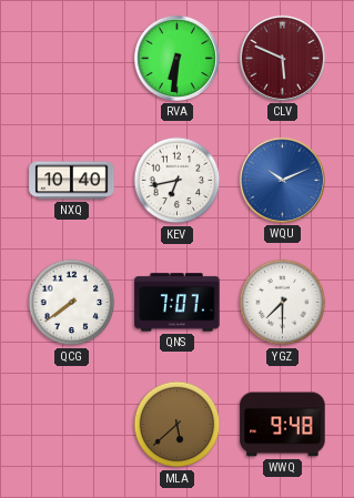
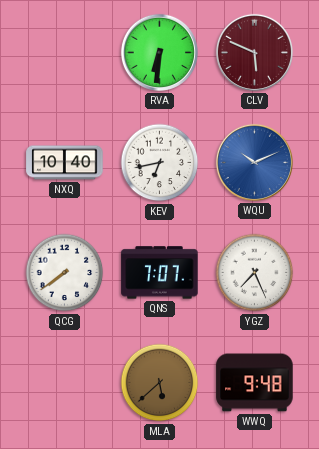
YGZ: 7:30 -> 7:26 (255, 273)
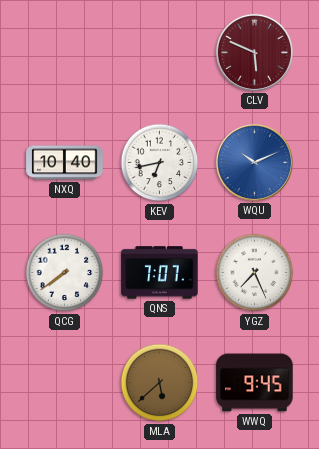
RVA: 6:31 -> none (159, 52)
WWQ: 9:48 -> 9:45 (255, 383)
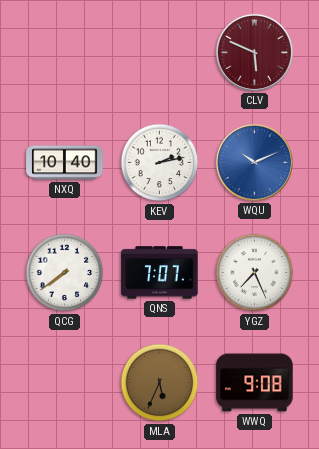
KEV: 6:43 -> 2:13 (160, 163)
MLA: 5:38 -> 5:34 (160, 383)
WWQ: 9:45 -> 9:08 (255, 383)
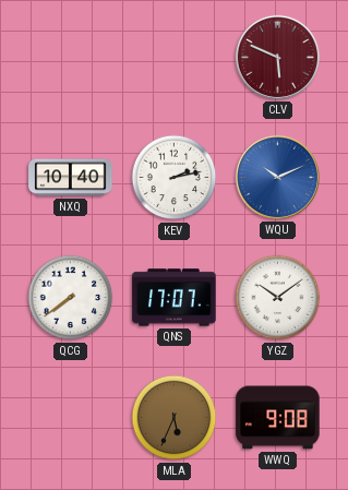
QNS: 7:07 -> 17:07 (175, 298)
YGZ: 7:26 -> 10:09 (278, 298)
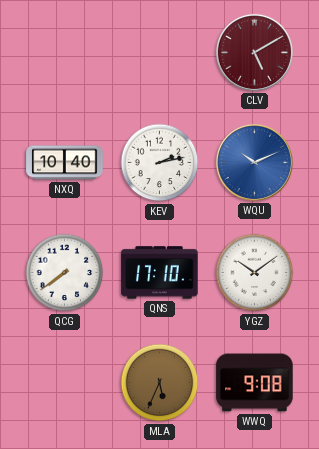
CLV: 5:49 -> 5:10 (254, 52)
QNS: 17:07 -> 17:10 (160, 273)
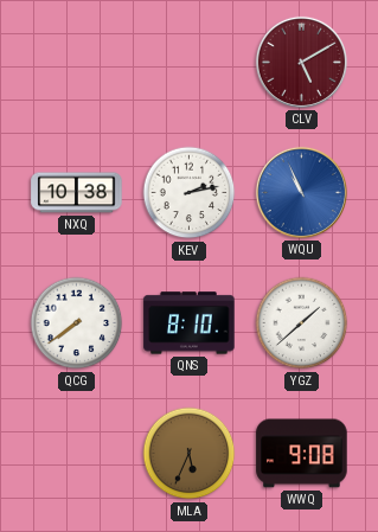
NXQ: 10:40 -> 10:38 (77, 193)
WQU: 10:11 -> 10:56 (301, 192)
QNS: 17:10 -> 8:10 (190, 323)
YGZ: 10:09 -> 1:38 (302, 323)
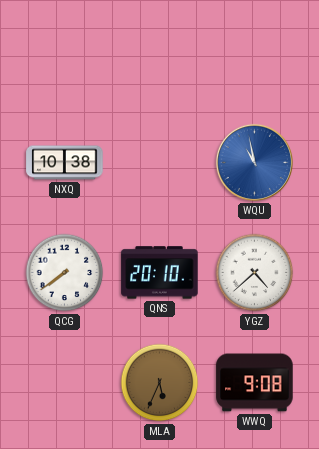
CLV: 5:10 -> none (301, 62)
KEV: 2:13 -> none (190, 193)
WQU: 10:56 -> 10:58 (254, 162)
QNS: 8:10 -> 20:10 (160, 273)
YGZ: 1:38 -> 4:38 (255, 273)
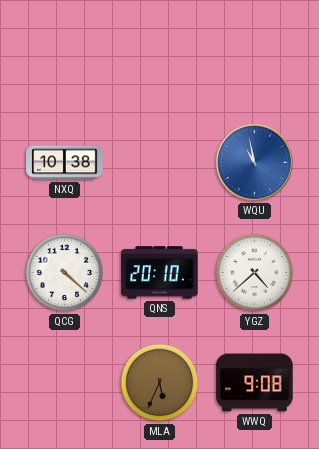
QCG: 7:39 -> 4:22 (65, 273)
